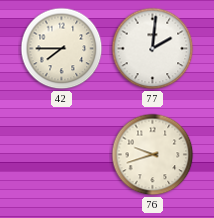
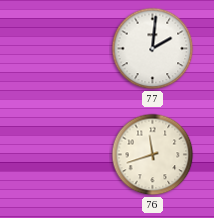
42: 7:45 -> none (62, 49)
76: 9:42 -> 11:42 (153, 155)
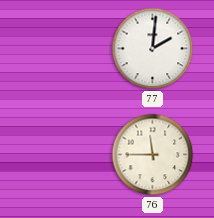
76: 11:42 -> 11:45 (153, 155)
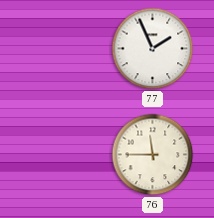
77: 2:01 -> 1:56 (153, 49)
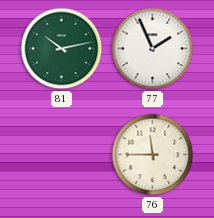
81: none -> 10:13 (62, 49)
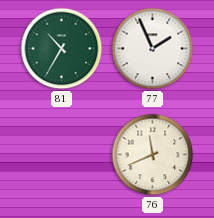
81: 10:13 -> 10:35 (62, 49)
76: 11:45 -> 11:41 (153, 155)
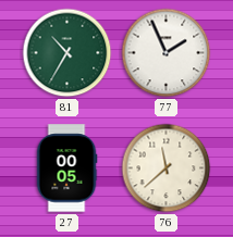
27: none -> 00:05 (66, 169)
76: 11:41 -> 11:38 (167, 169)
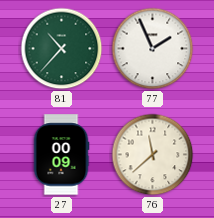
81: 10:35 -> 10:37 (62, 49)
27: 00:05 -> 00:09 (61, 155)
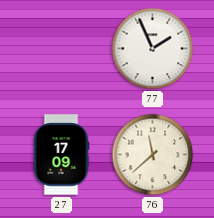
81: 10:37 -> none (62, 49)
27: 00:09 -> 17:09 (61, 155)
